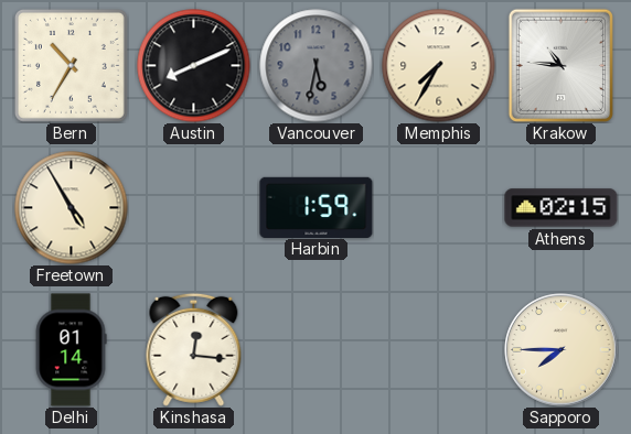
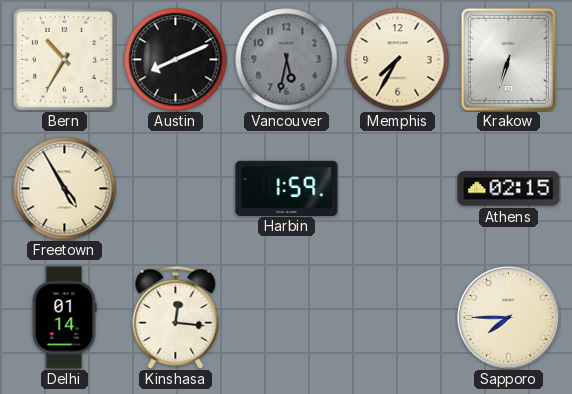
Krakow: 10:46 -> 6:33 (508, 59)
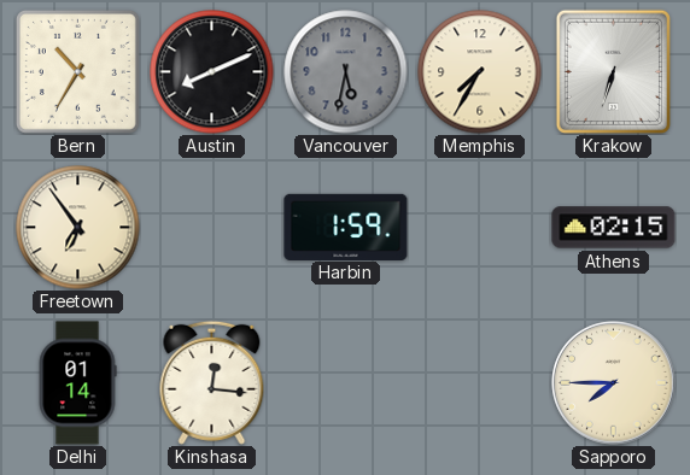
Freetown: 4:55 -> 6:54 (78, 228)
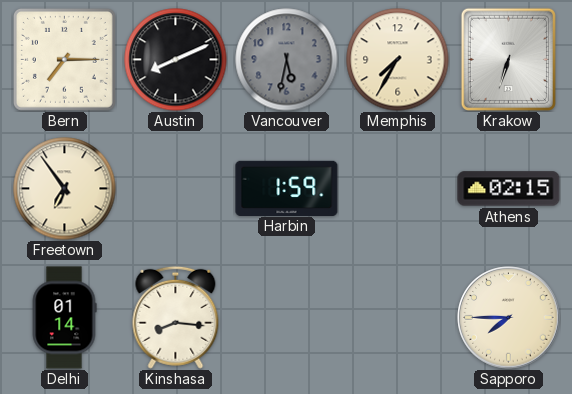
Bern: 10:35 -> 7:15 (64, 59)
Kinshasa: 12:16 -> 8:16 (176, 317)
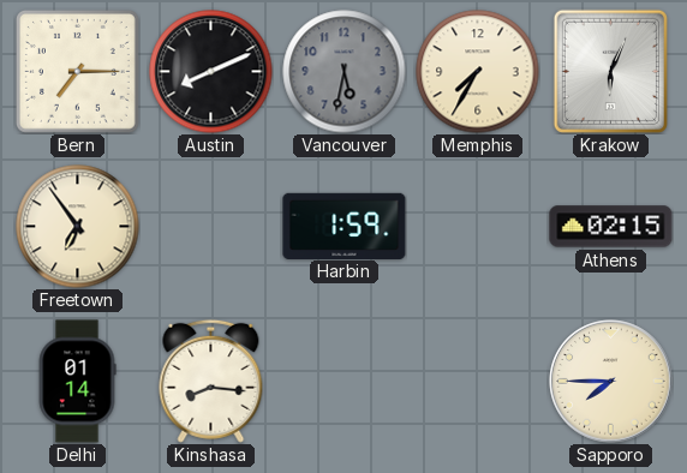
Krakow: 6:33 -> 6:04 (610, 71)
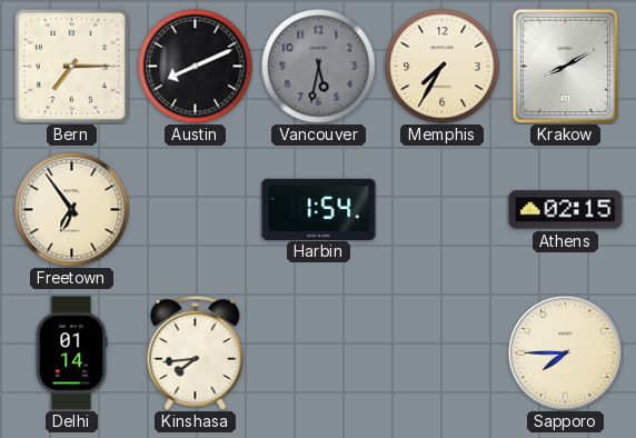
Krakow: 6:04 -> 8:10 (565, 66)
Harbin: 1:59 -> 1:54 (319, 209)
Kinshasa: 8:16 -> 7:44 (196, 352)
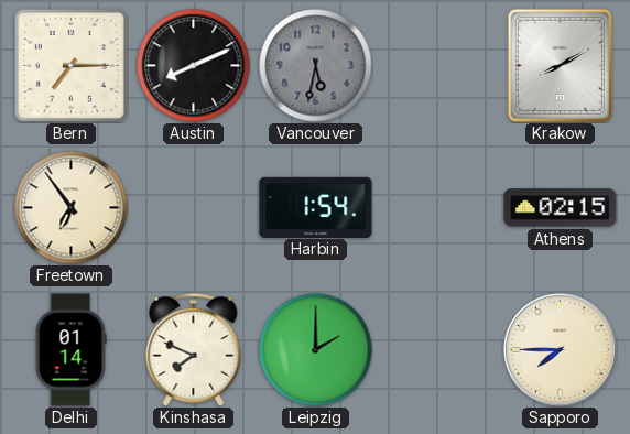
Memphis: 7:35 -> none (443, 67)
Kinshasa: 7:44 -> 7:49 (194, 349)
Leipzig: none -> 2:00 (316, 350)
